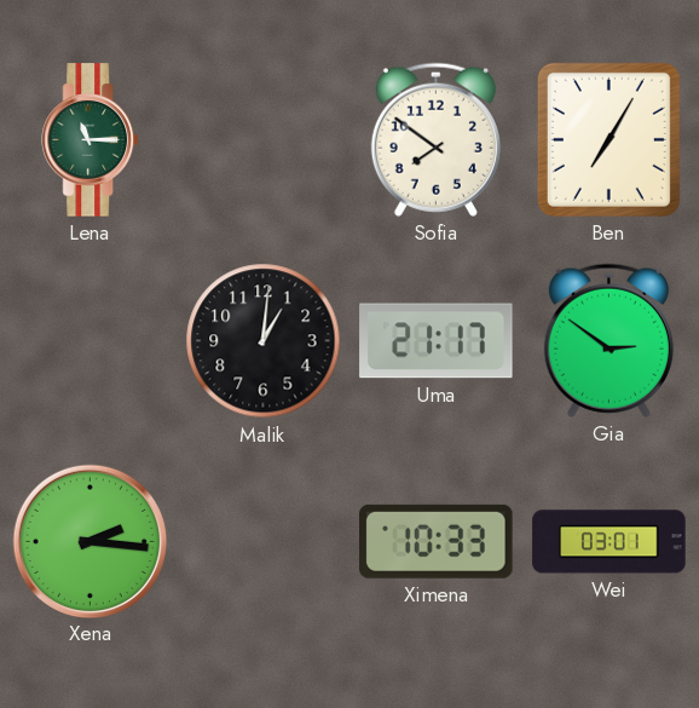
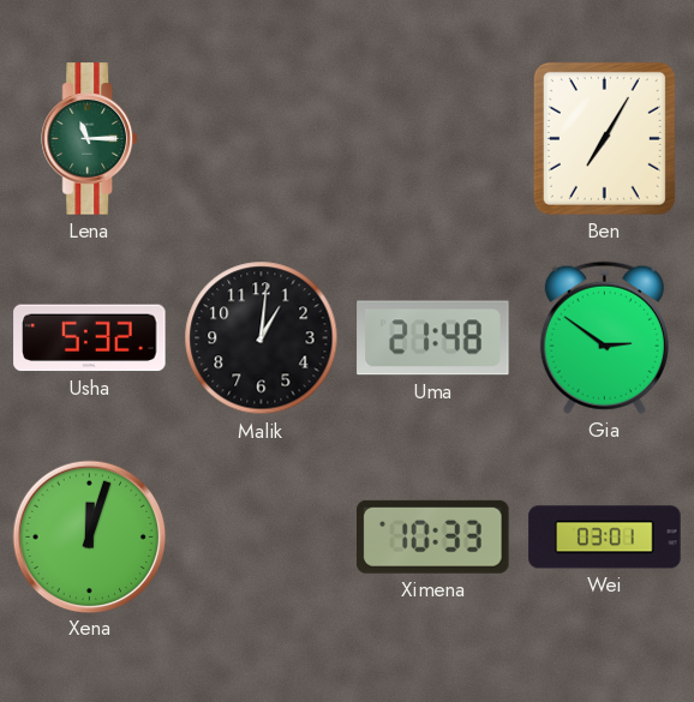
Sofia: 7:51 -> none (435, 139)
Usha: none -> 5:32 (90, 338)
Uma: 21:17 -> 21:48 (433, 338)
Xena: 2:16 -> 12:03 (89, 536)
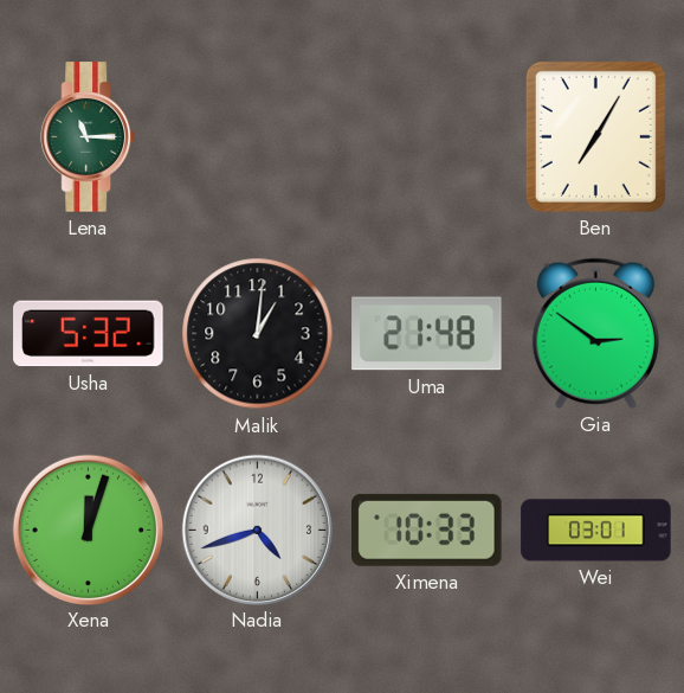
Nadia: none -> 4:42 (257, 530)
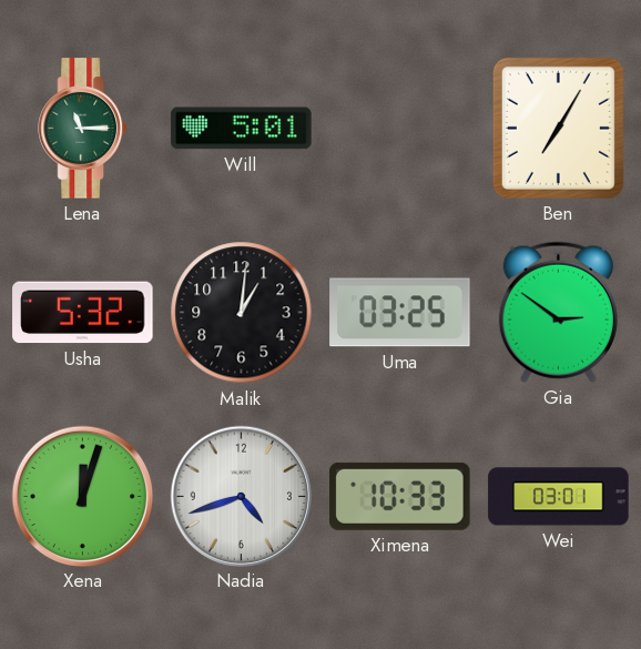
Will: none -> 5:01 (242, 129)
Uma: 21:48 -> 03:25 (400, 313)
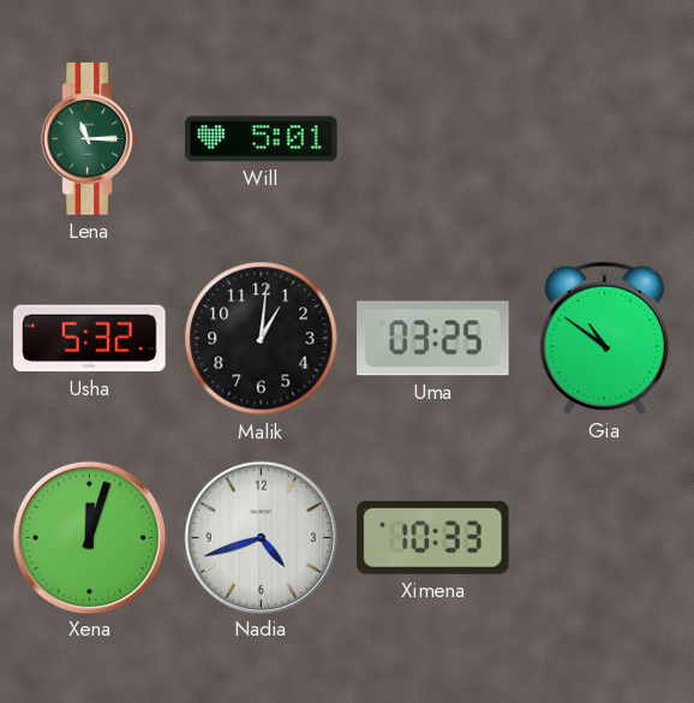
Ben: 7:05 -> none (558, 128)
Gia: 2:51 -> 10:51 (604, 338)
Wei: 03:01 -> none (559, 497)
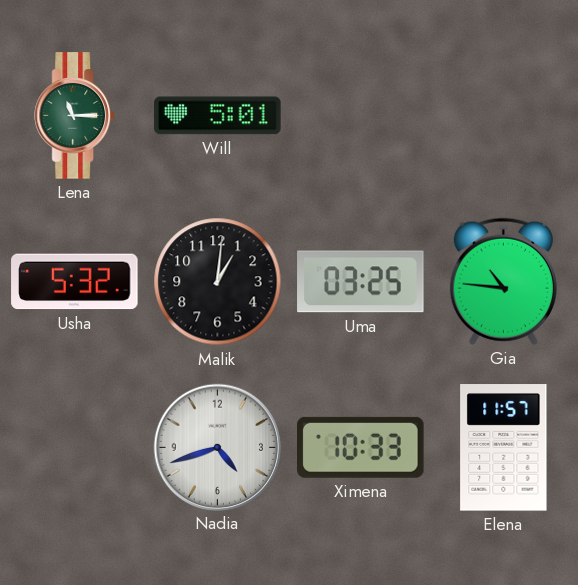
Gia: 10:51 -> 10:46 (503, 281)
Xena: 12:03 -> none (89, 537)
Elena: none -> 11:57 (504, 448)
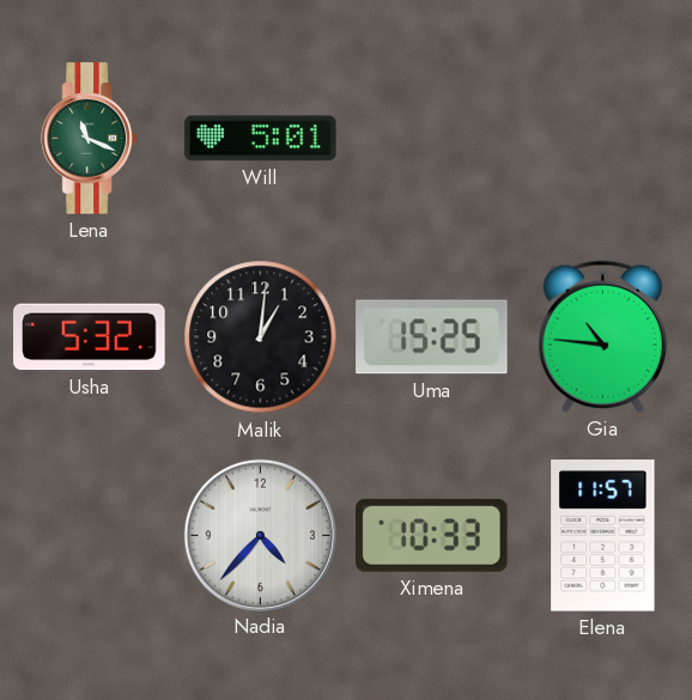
Lena: 11:15 -> 11:19 (89, 139)
Uma: 03:25 -> 15:25 (432, 337)
Nadia: 4:42 -> 4:37 (260, 535)
